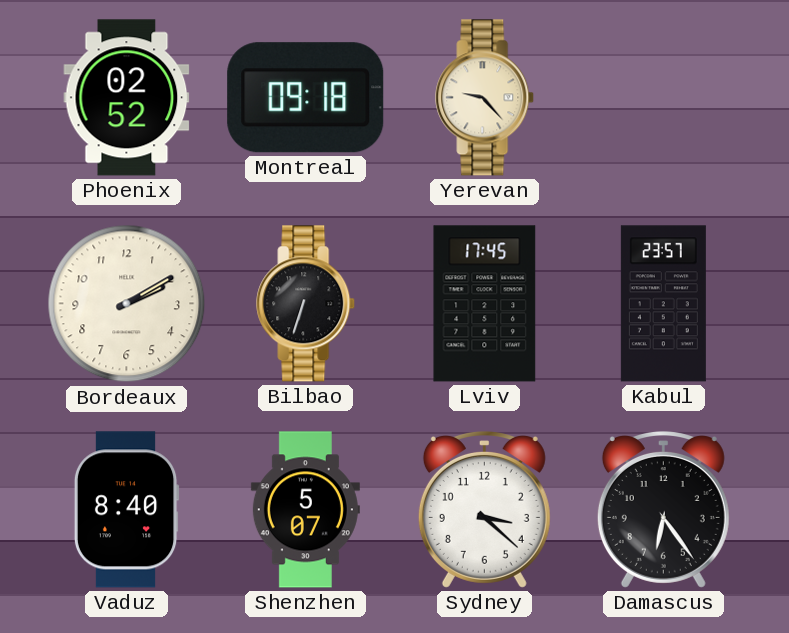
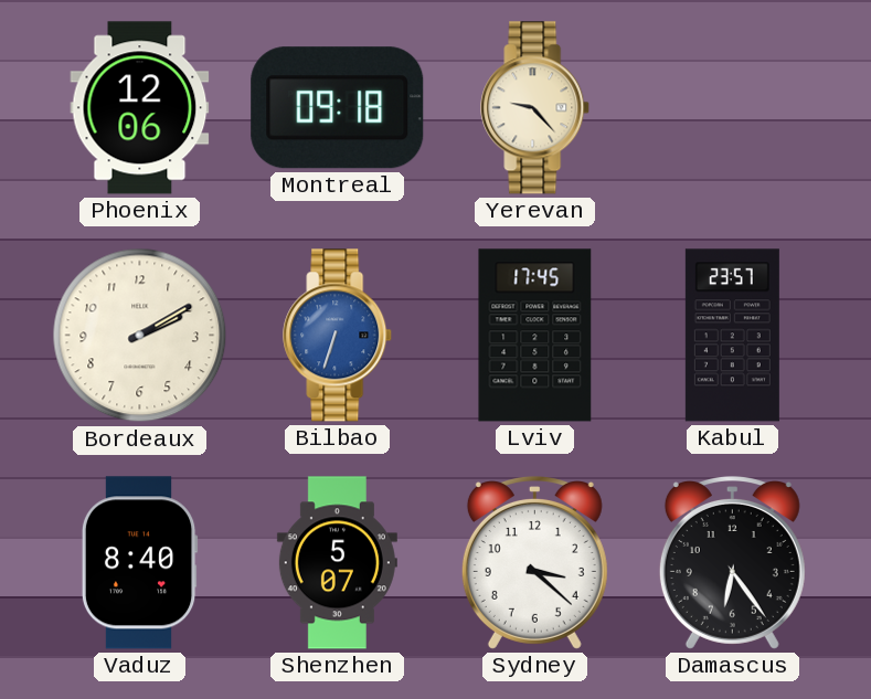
Phoenix: 02:52 -> 12:06 (140, 108)
Bilbao dial: black -> blue (338, 336)
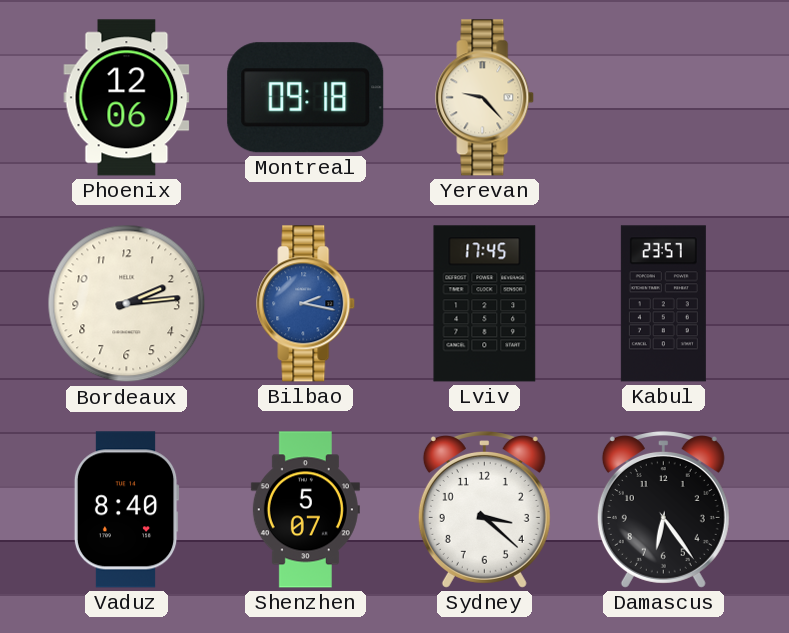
Bordeaux: 2:10 -> 2:14 (127, 304)
Bilbao: 6:33 -> 2:17 (306, 304)
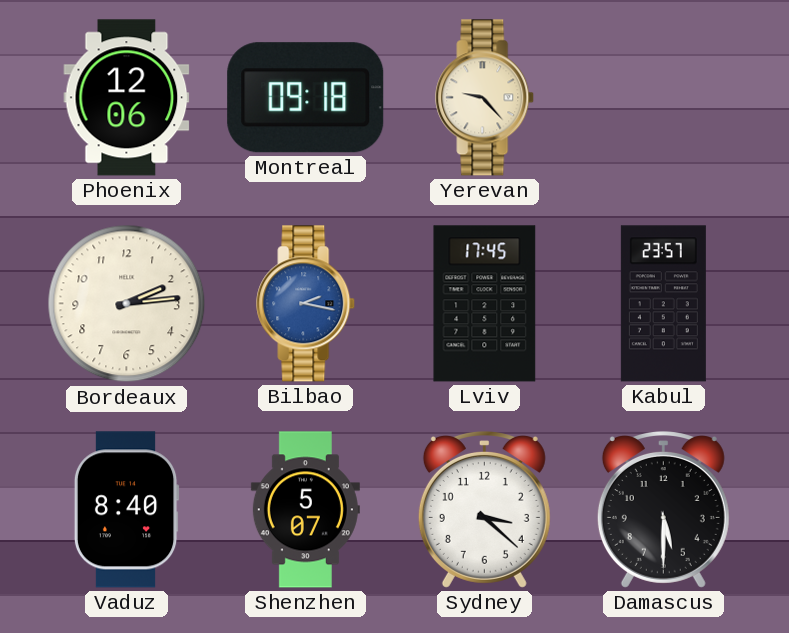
Damascus: 6:24 -> 5:30 (663, 510)
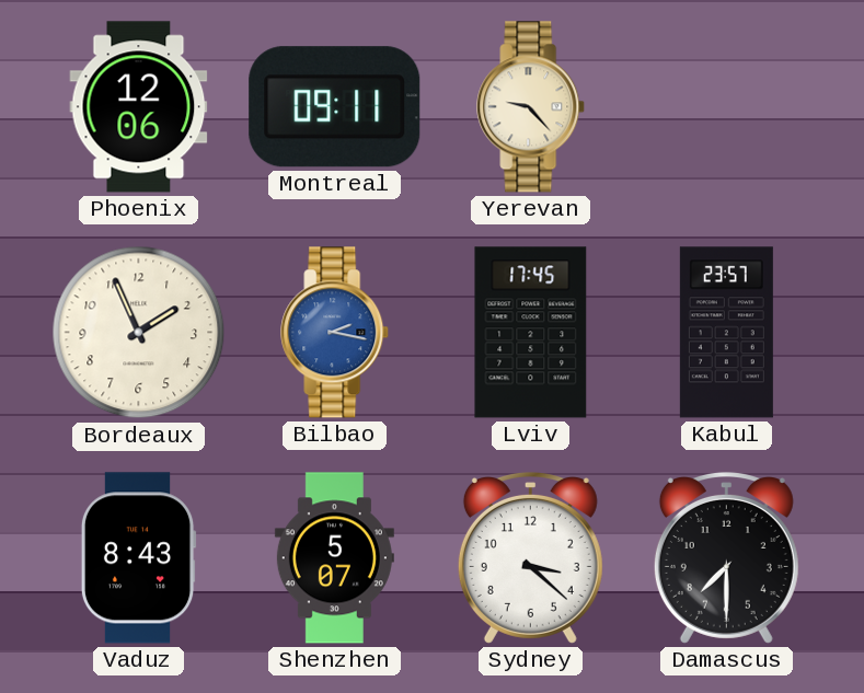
Montreal: 09:18 -> 09:11 (335, 107)
Bordeaux: 2:14 -> 1:56 (139, 333)
Vaduz: 8:40 -> 8:43 (138, 558)
Damascus: 5:30 -> 7:30 (726, 558)
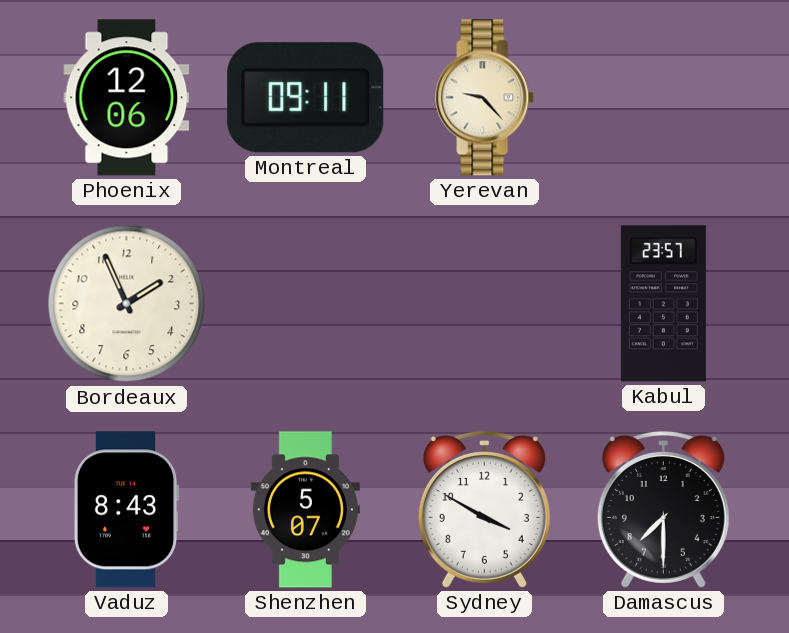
Bilbao: 2:17 -> none (335, 333)
Lviv: 17:45 -> none (531, 333)
Sydney: 3:22 -> 3:50 (484, 510)
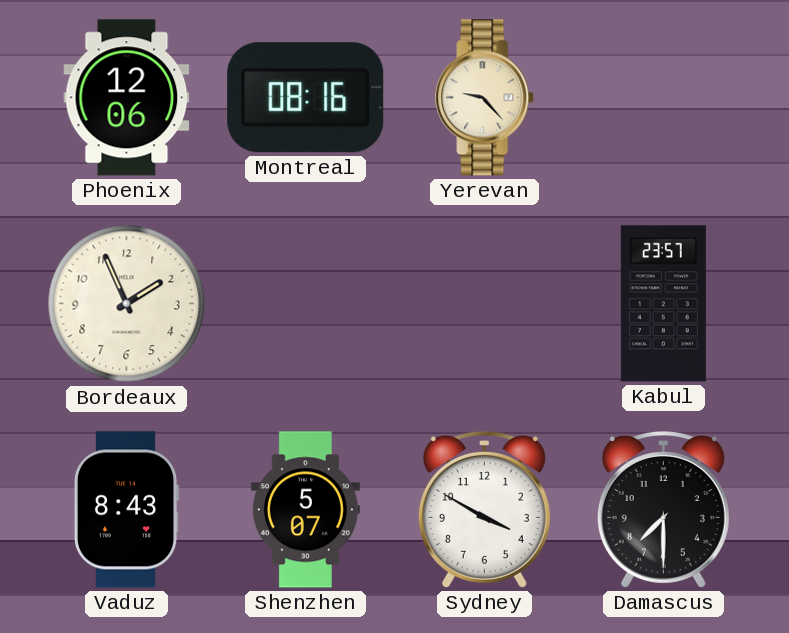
Montreal: 09:11 -> 08:16 (306, 98)
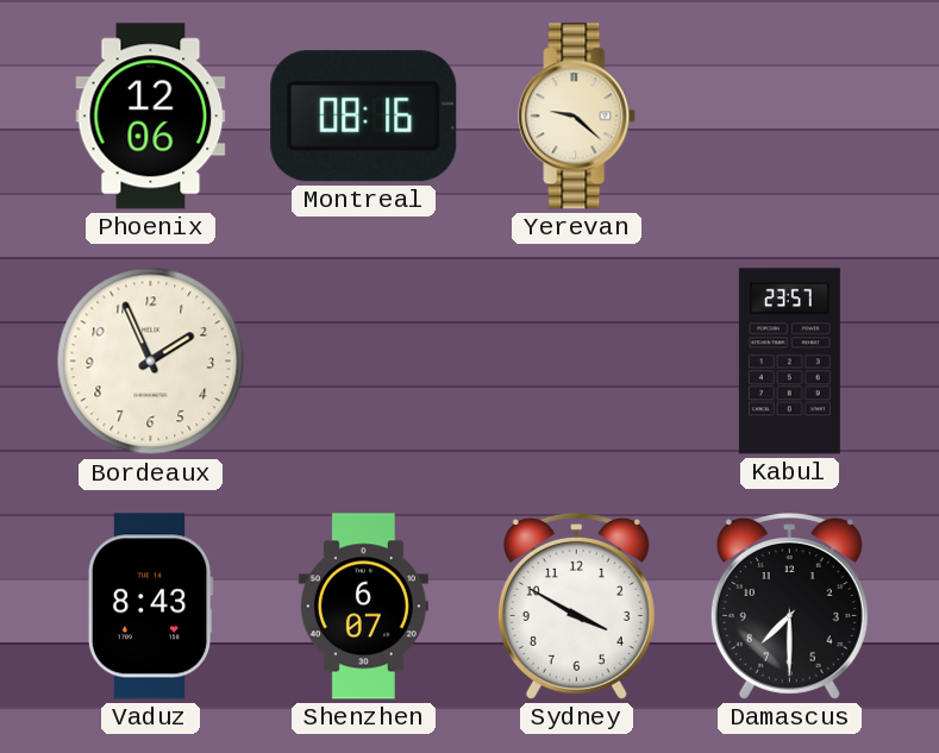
Yerevan: 9:23 -> 9:22 (577, 117)
Shenzhen: 5:07 -> 6:07 (363, 607)
